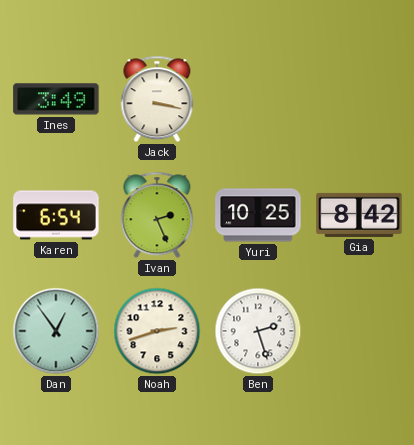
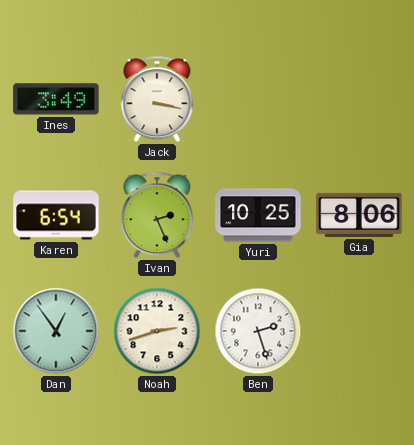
Gia: 8:42 -> 8:06 (359, 215)
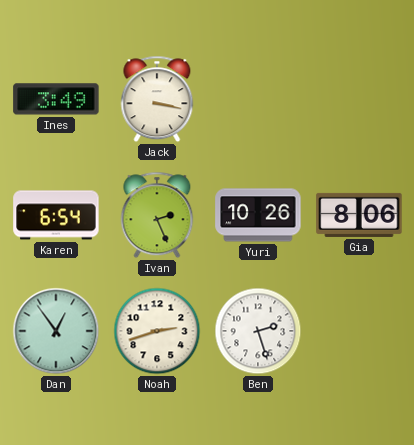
Yuri: 10:25 -> 10:26 (258, 215)
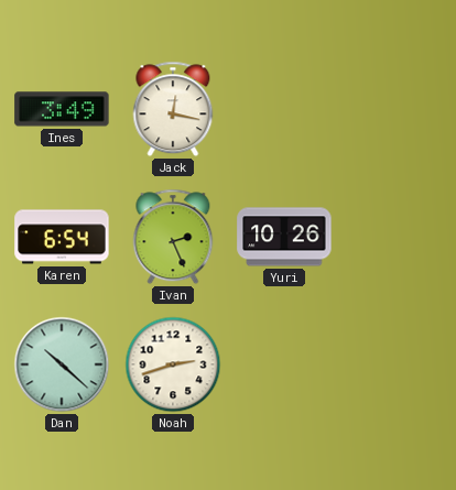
Jack: 3:17 -> 12:17 (173, 109)
Gia: 8:06 -> none (359, 215)
Dan: 12:54 -> 10:22 (62, 364)
Ben: 2:27 -> none (258, 331)
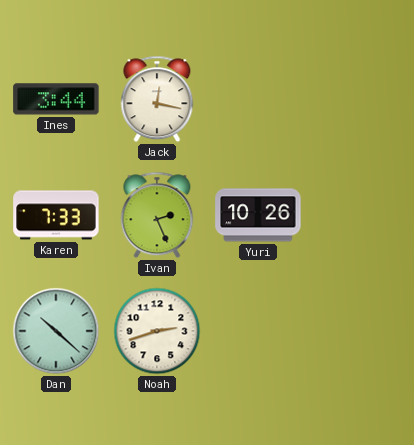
Ines: 3:49 -> 3:44 (56, 99)
Karen: 6:54 -> 7:33 (56, 215)
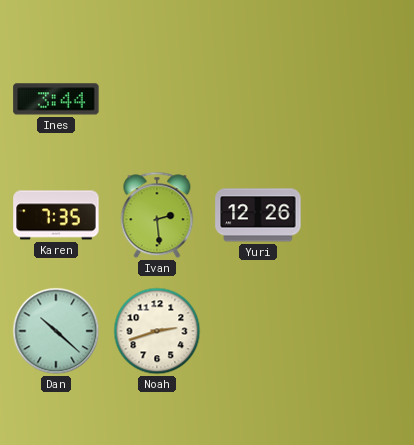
Jack: 12:17 -> none (157, 99)
Karen: 7:33 -> 7:35 (56, 215)
Ivan: 2:26 -> 2:29 (157, 215)
Yuri: 10:26 -> 12:26 (258, 215)
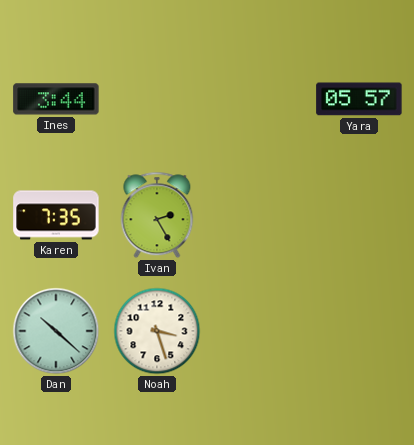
Yara: none -> 05:57 (359, 99)
Ivan: 2:29 -> 2:25 (157, 215)
Yuri: 12:26 -> none (258, 215)
Noah: 2:42 -> 3:27 (157, 331)
